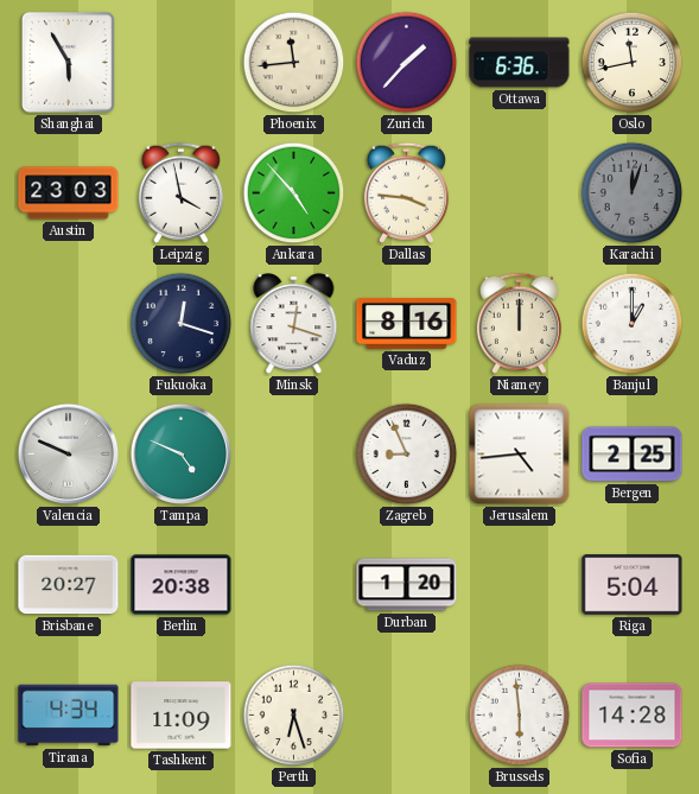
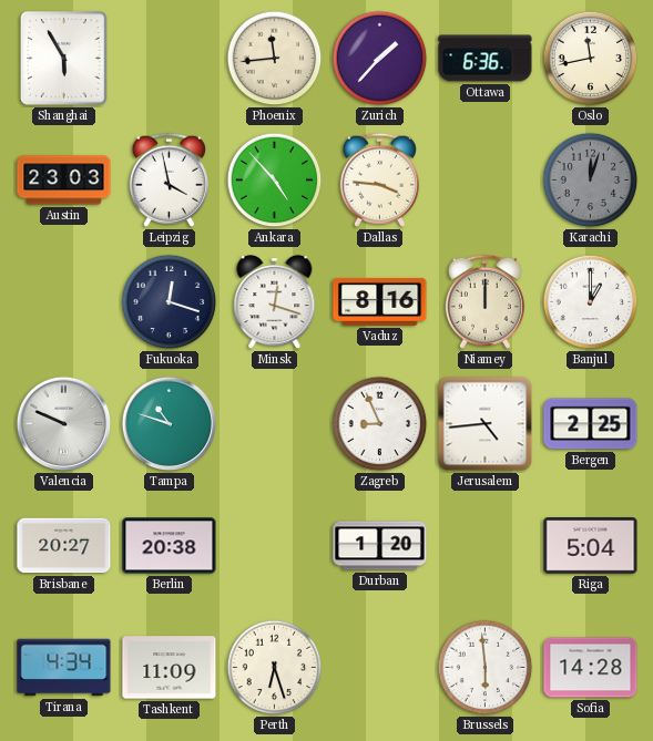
Tampa: 4:49 -> 10:48 (170, 424)
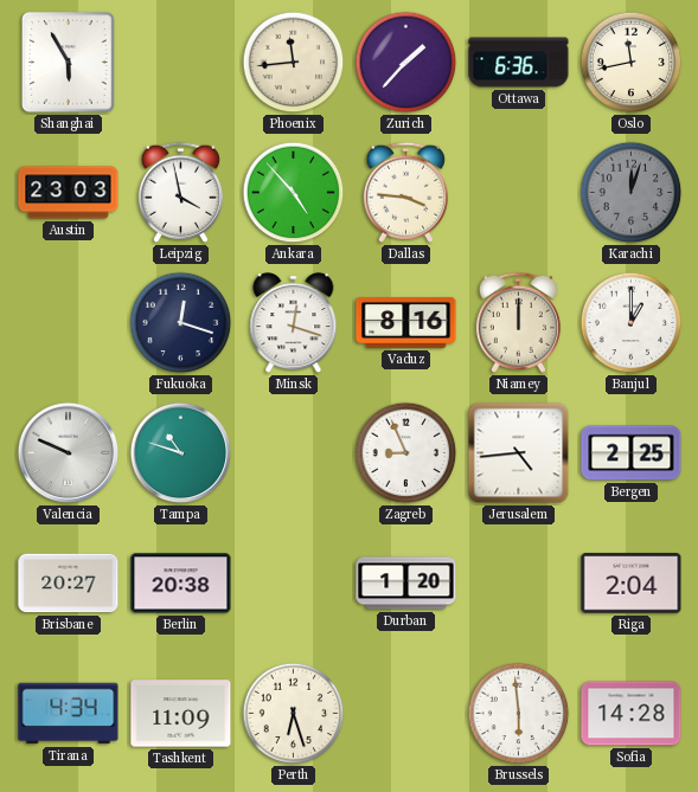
Riga: 5:04 -> 2:04 (632, 584)
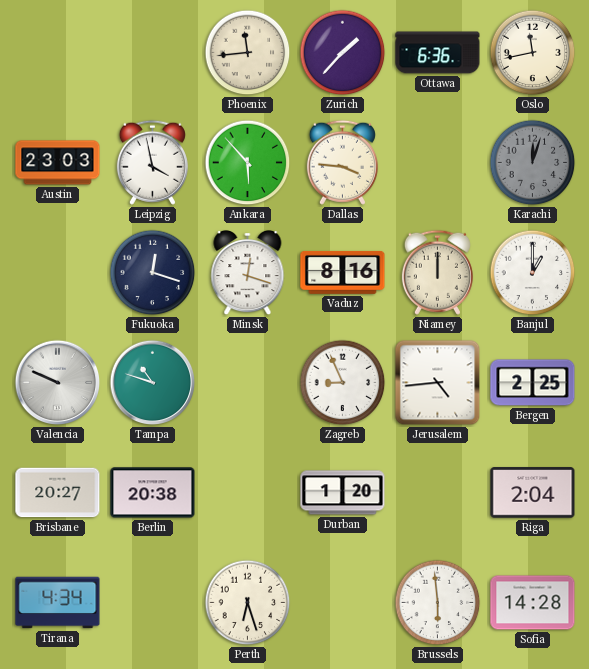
Shanghai: 5:55 -> none (69, 63)
Ankara: 4:53 -> 5:53 (248, 163)
Tashkent: 11:09 -> none (181, 714)
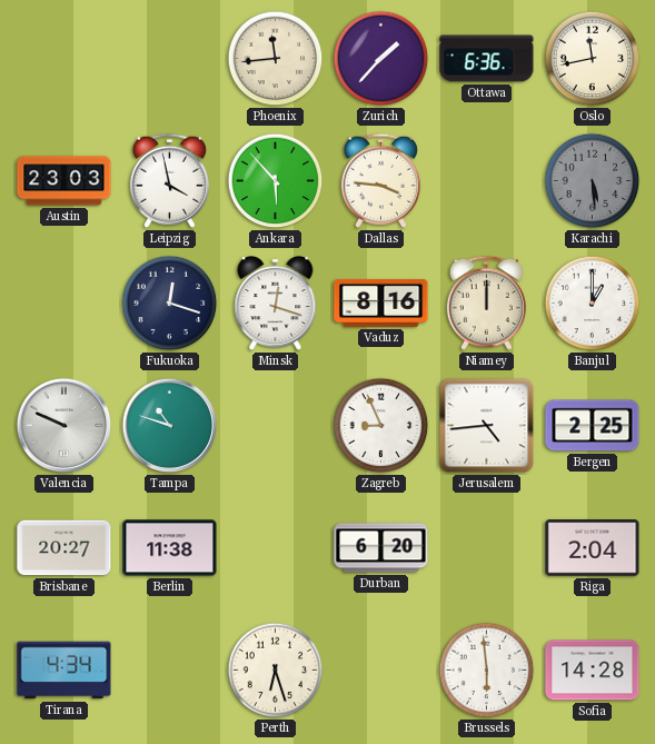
Karachi: 12:03 -> 5:29 (593, 181)
Berlin: 20:38 -> 11:38 (170, 548)
Durban: 1:20 -> 6:20 (381, 548)
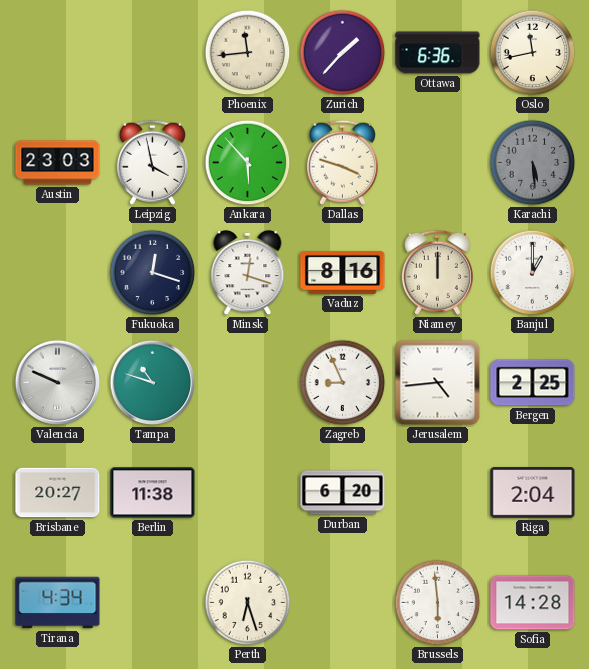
Dallas: 3:46 -> 3:48 (342, 162)
